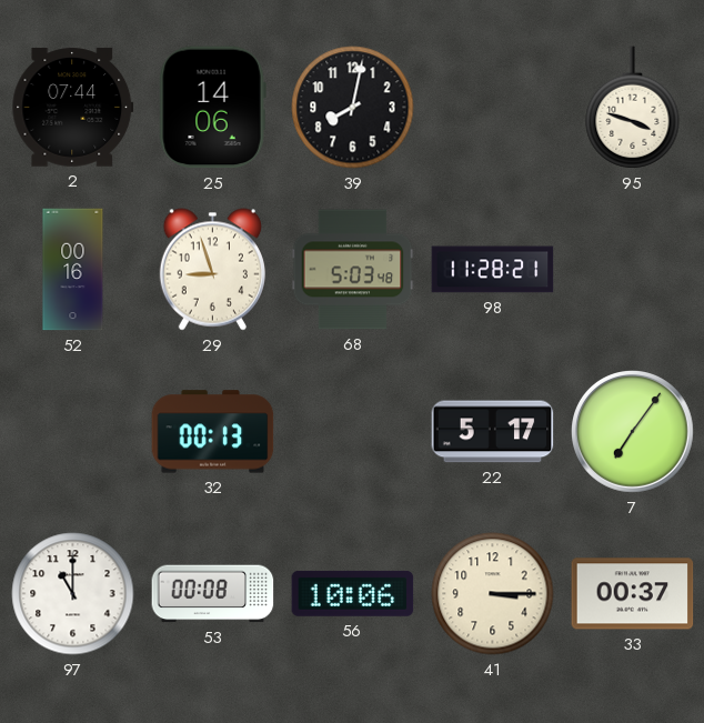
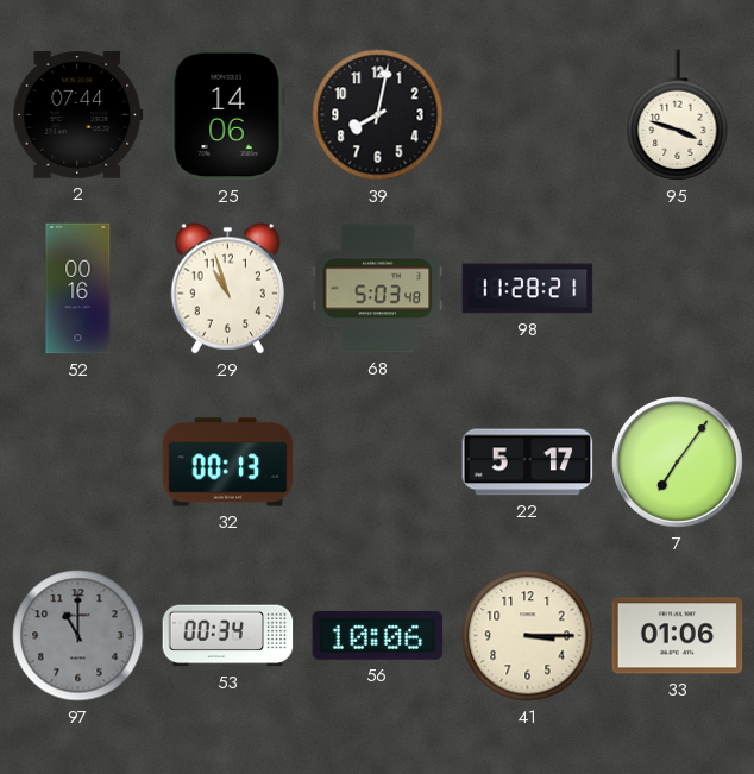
29: 8:57 -> 10:57 (227, 289)
97 dial: white -> grey (78, 636)
53: 00:08 -> 00:34 (228, 636)
33: 00:37 -> 01:06 (678, 636)
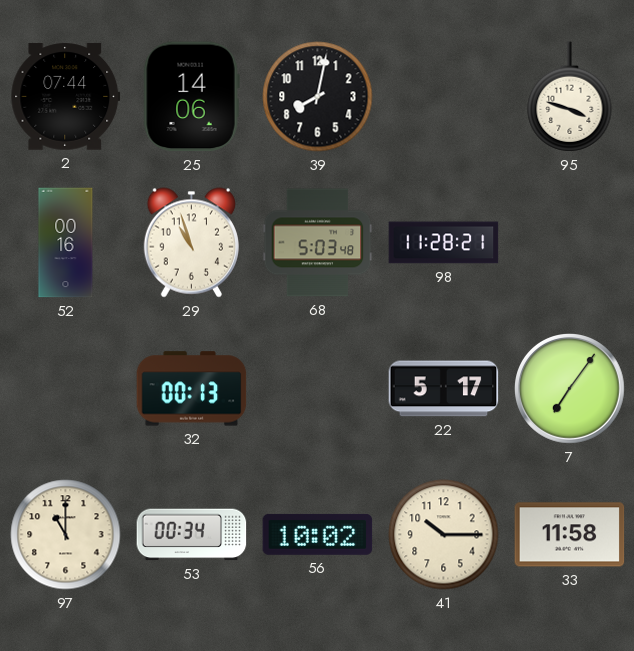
97 dial: grey -> cream (66, 535)
56: 10:06 -> 10:02 (318, 534)
41: 3:15 -> 10:15 (444, 535)
33: 01:06 -> 11:58 (570, 535)
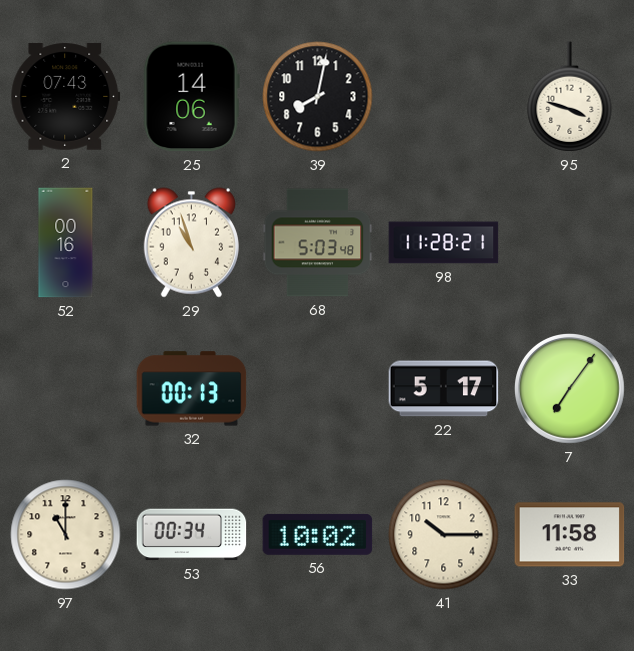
2: 07:44 -> 07:43 (66, 97)
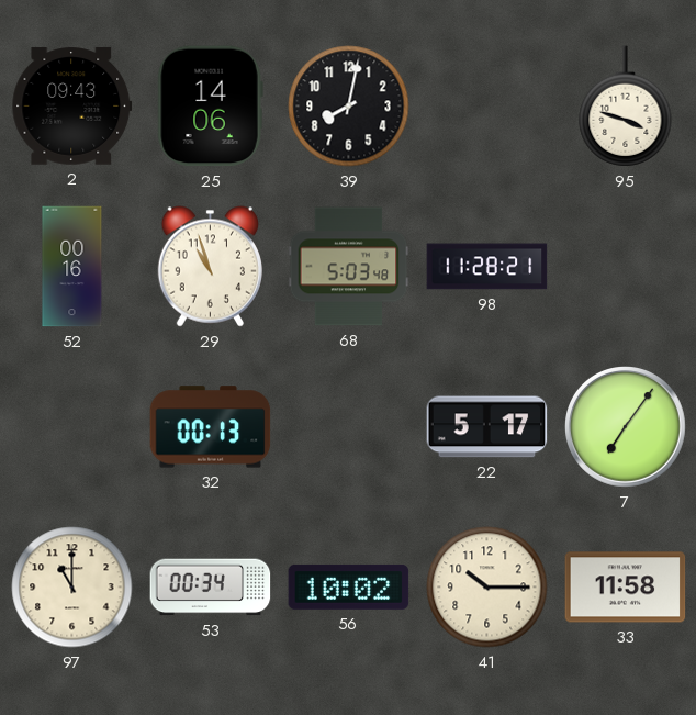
2: 07:43 -> 09:43 (72, 107)
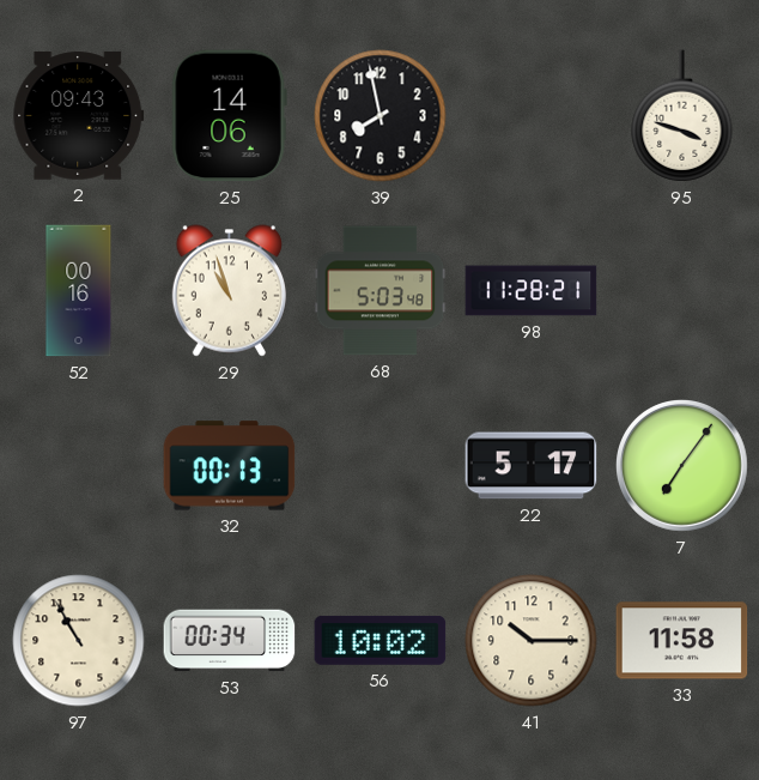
39: 8:02 -> 7:58 (381, 116)
97: 11:00 -> 10:55 (79, 641)
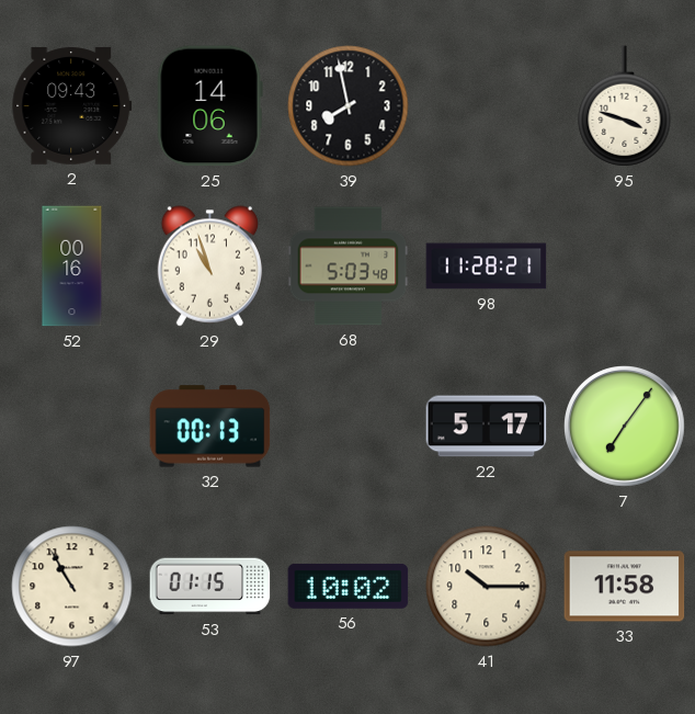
53: 00:34 -> 01:15 (210, 587)
